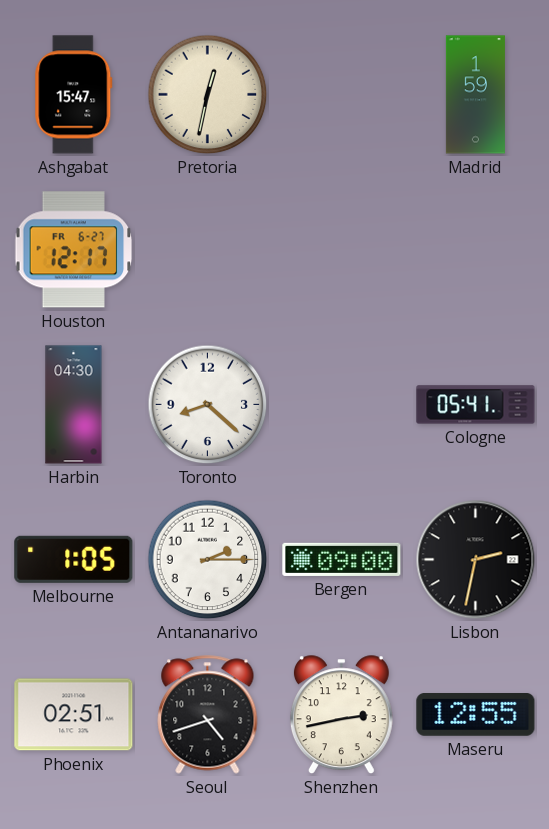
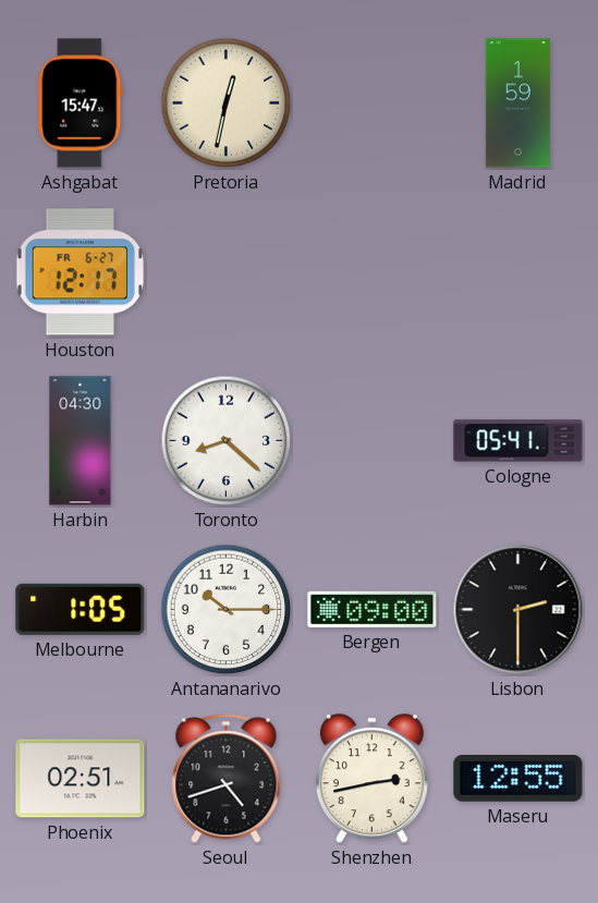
Antananarivo: 2:15 -> 10:15 (227, 610)
Lisbon: 2:32 -> 2:30 (518, 610)
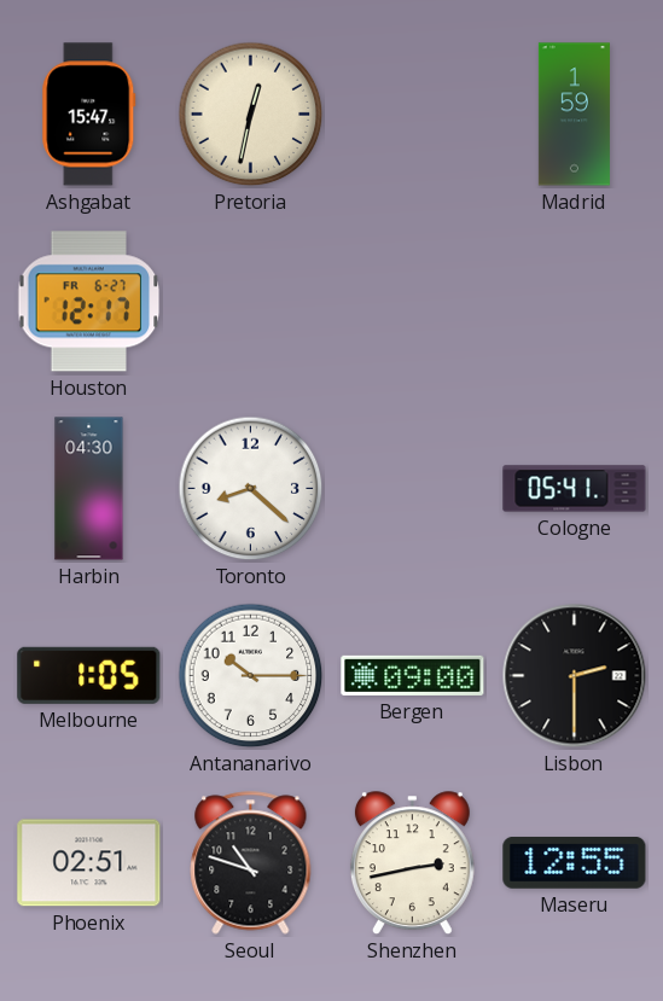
Seoul: 4:42 -> 10:48 (251, 863)
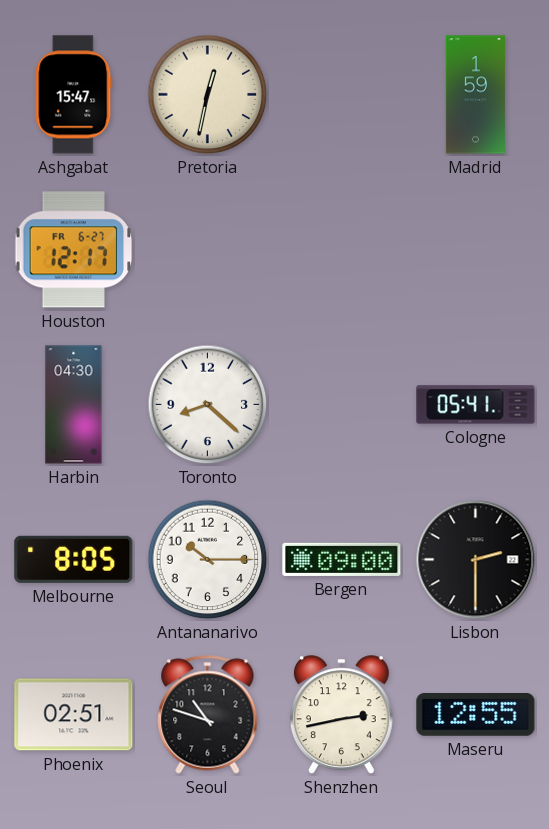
Melbourne: 1:05 -> 8:05 (74, 559)
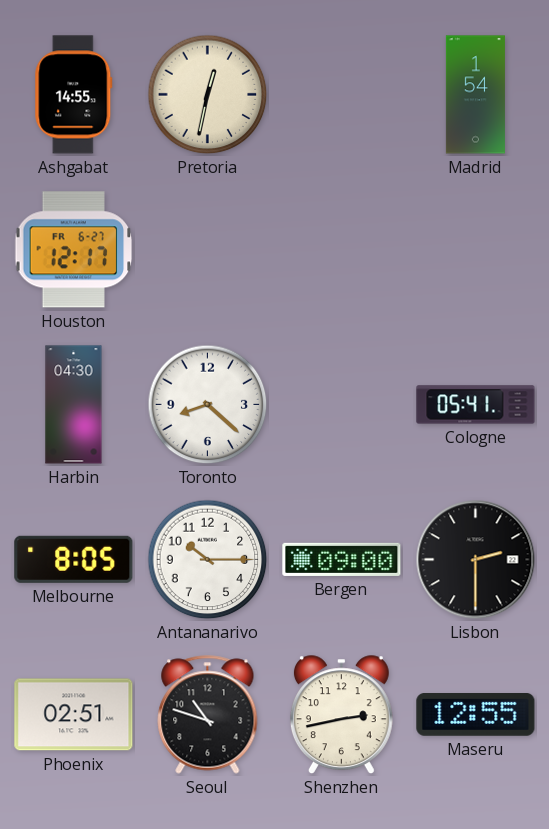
Ashgabat: 15:47 -> 14:55 (74, 95)
Madrid: 1:59 -> 1:54 (475, 95)
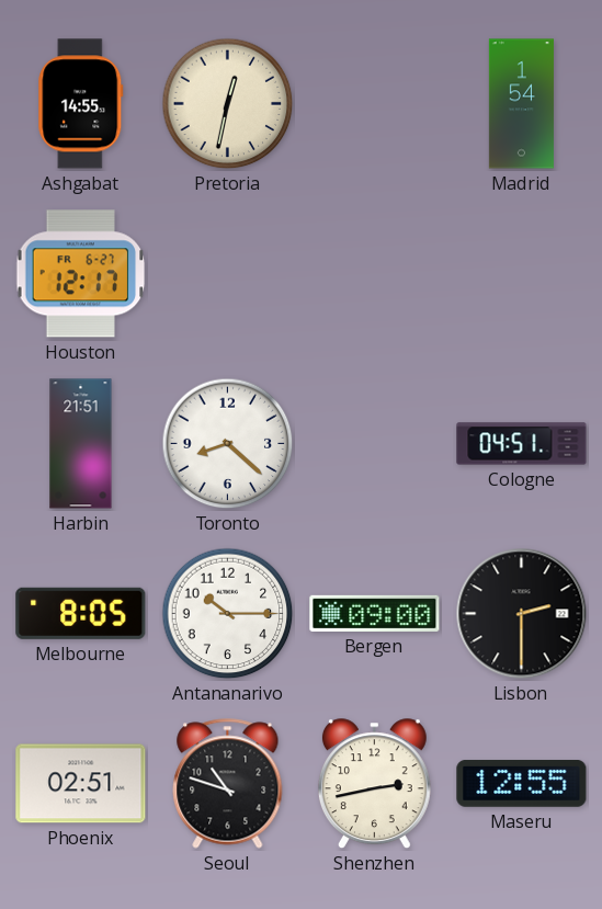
Harbin: 04:30 -> 21:51 (81, 444)
Cologne: 05:41 -> 04:51 (522, 444)
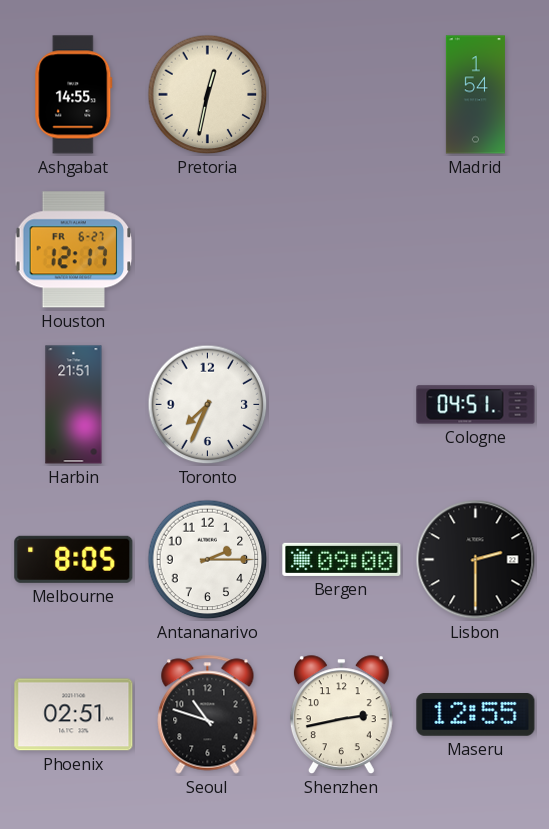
Toronto: 8:22 -> 7:34 (208, 405)
Antananarivo: 10:15 -> 2:15 (208, 560)
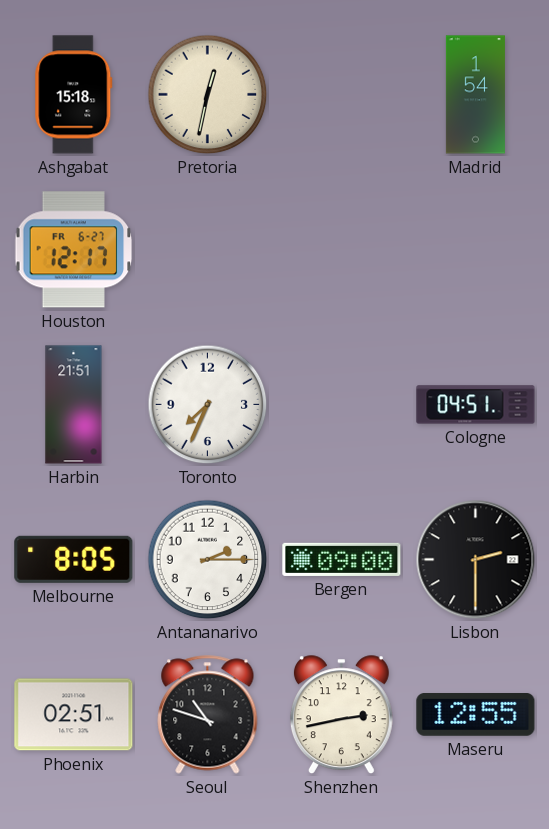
Ashgabat: 14:55 -> 15:18 (74, 95)
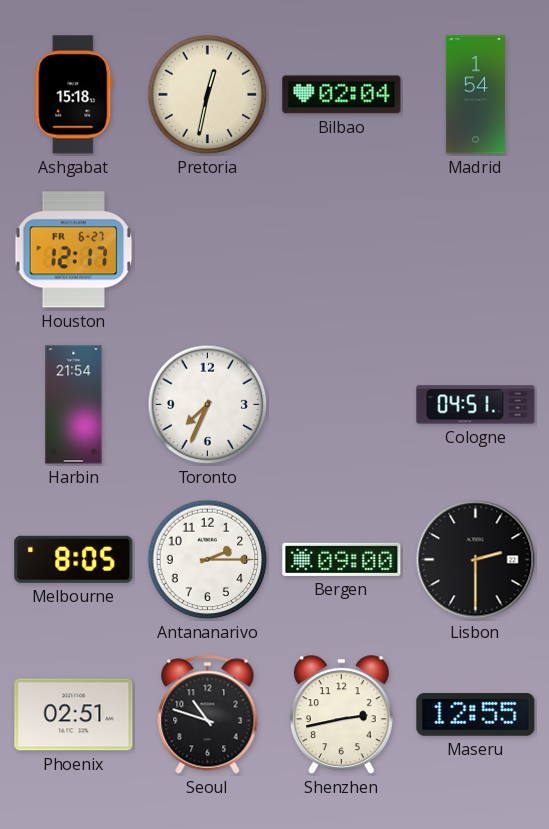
Bilbao: none -> 02:04 (342, 95)
Harbin: 21:51 -> 21:54 (74, 405)
